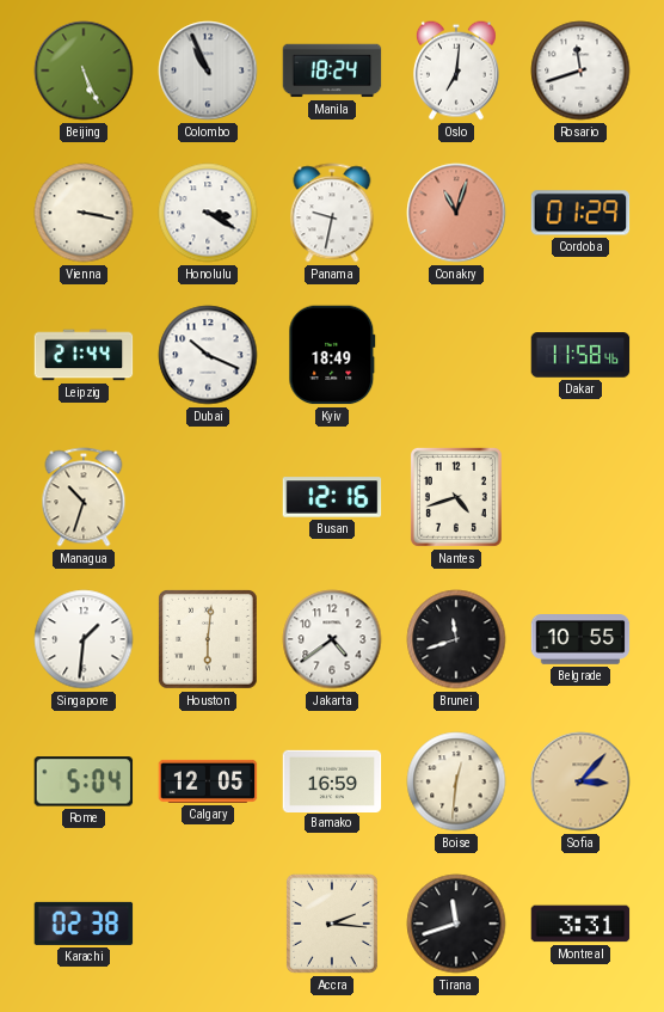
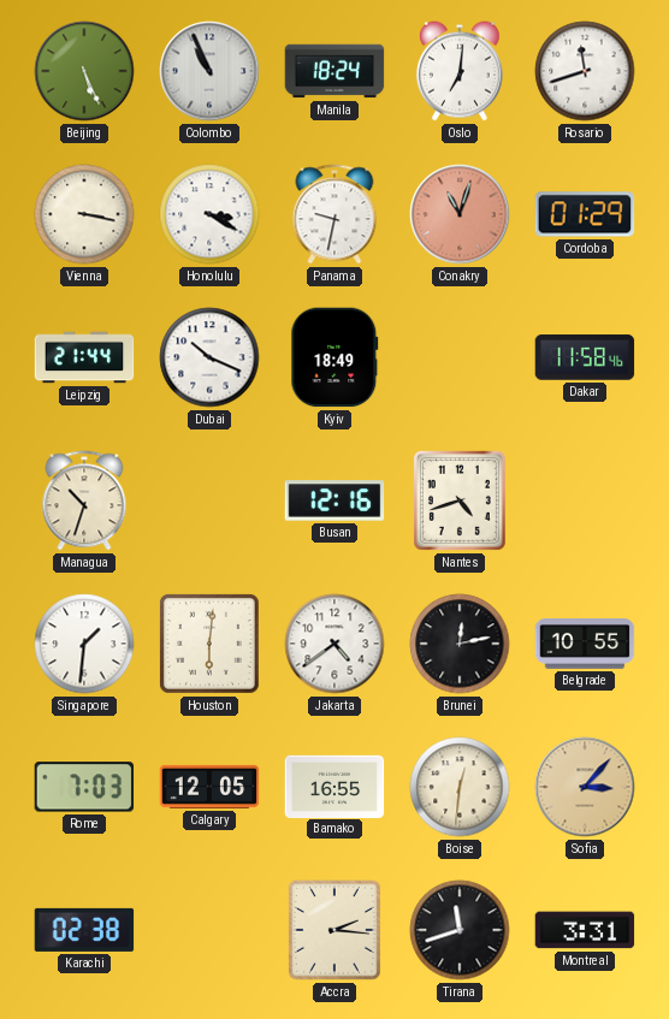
Brunei: 11:42 -> 12:13 (460, 644)
Rome: 5:04 -> 7:03 (84, 787)
Bamako: 16:59 -> 16:55 (334, 786)
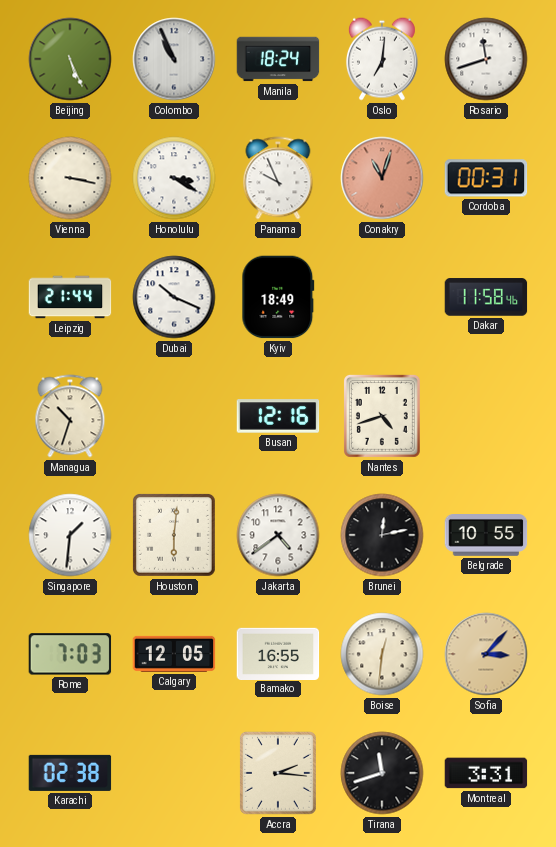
Panama: 9:32 -> 9:56 (278, 178)
Cordoba: 01:29 -> 00:31 (486, 178)
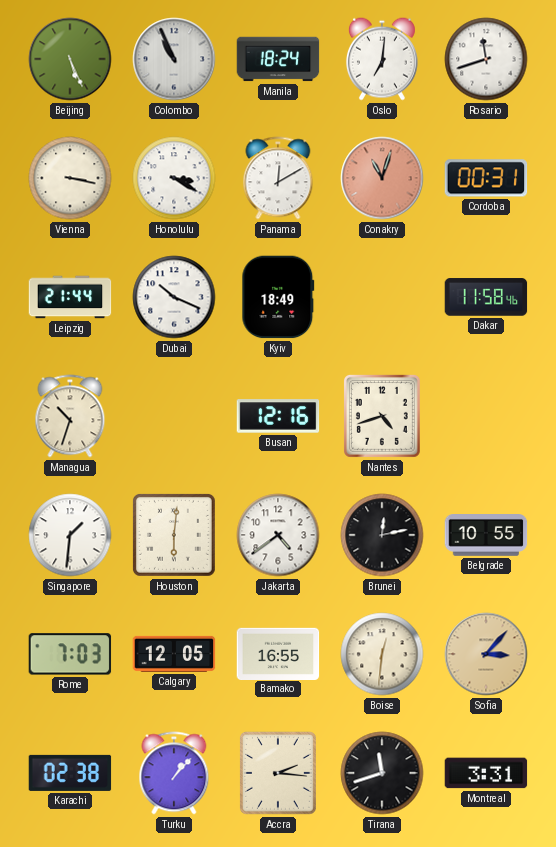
Panama: 9:56 -> 12:10 (278, 178)
Turku: none -> 1:07 (174, 773)
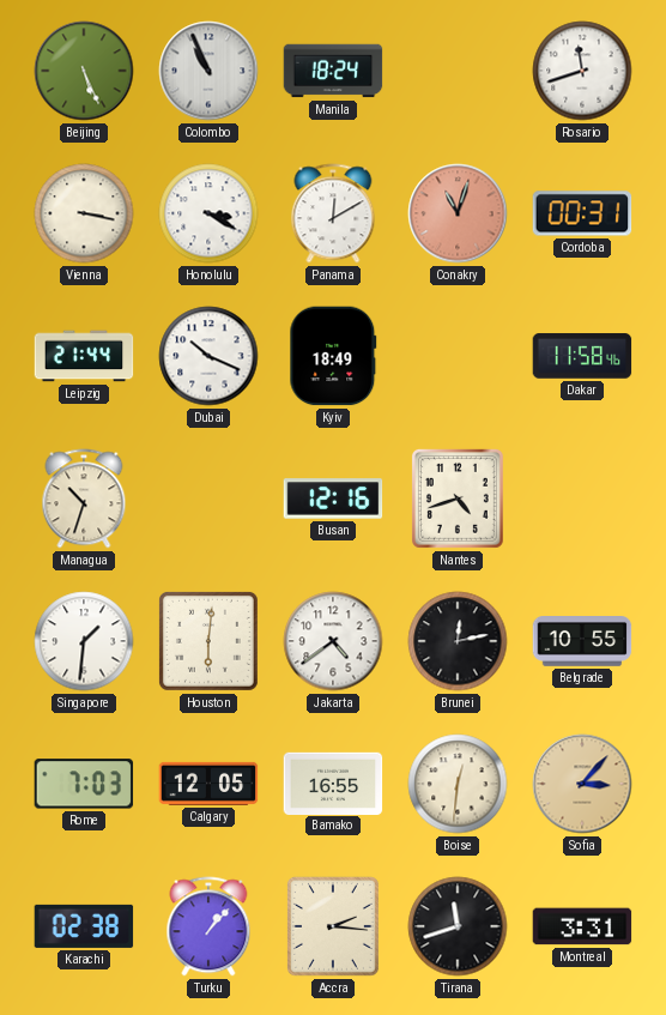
Oslo: 7:01 -> none (382, 59)
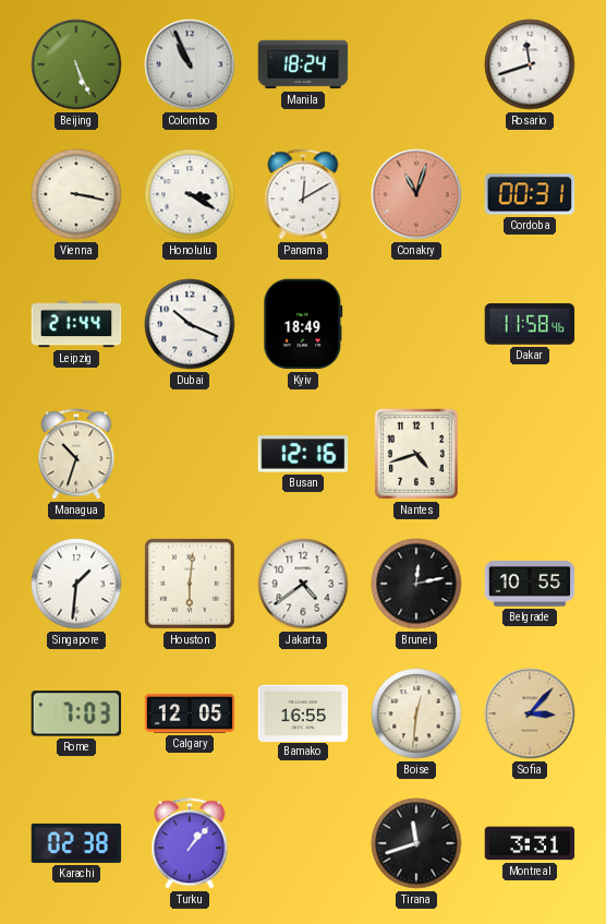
Accra: 2:16 -> none (333, 926)
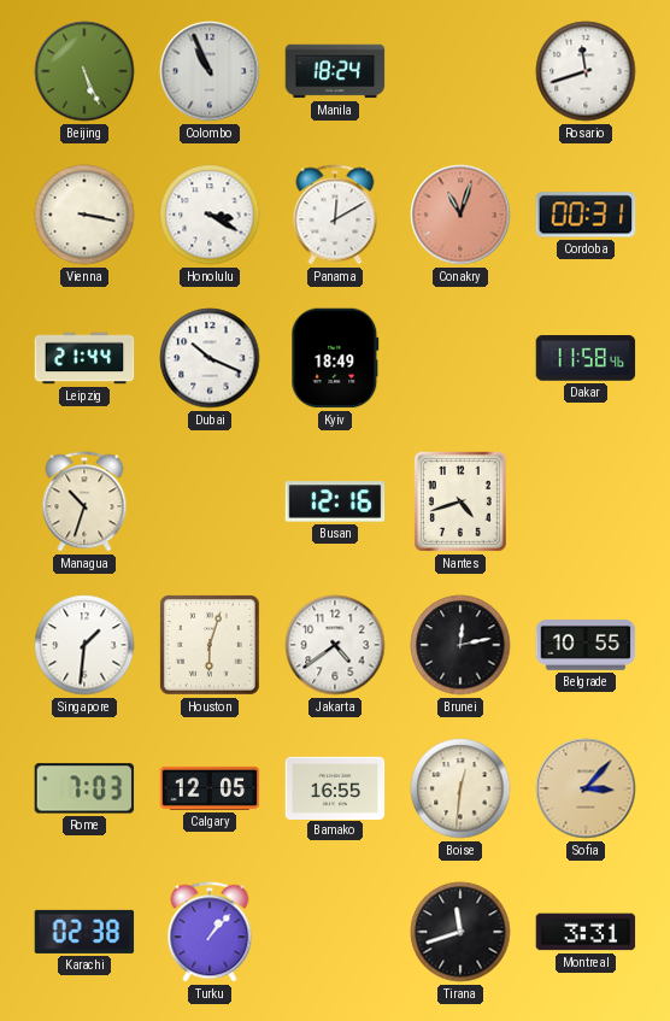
Houston: 6:01 -> 6:03 (210, 645)
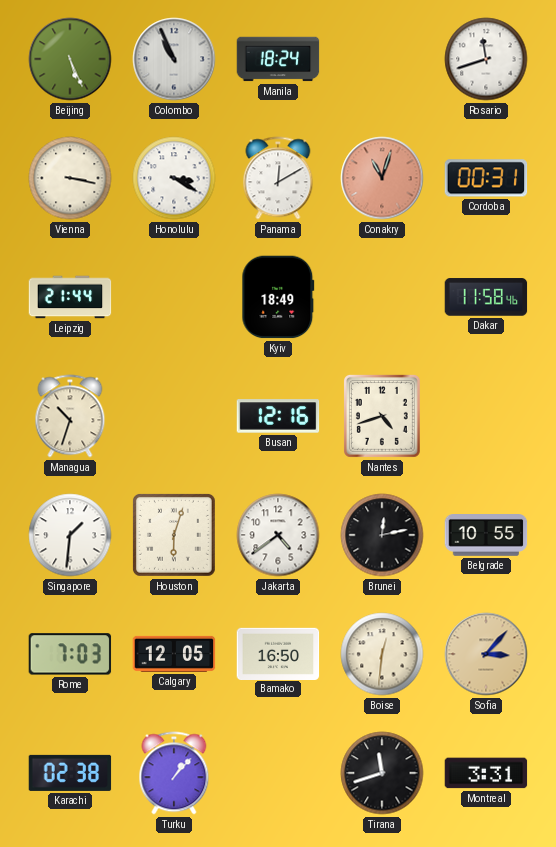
Dubai: 10:19 -> none (210, 358)
Bamako: 16:55 -> 16:50 (278, 653)
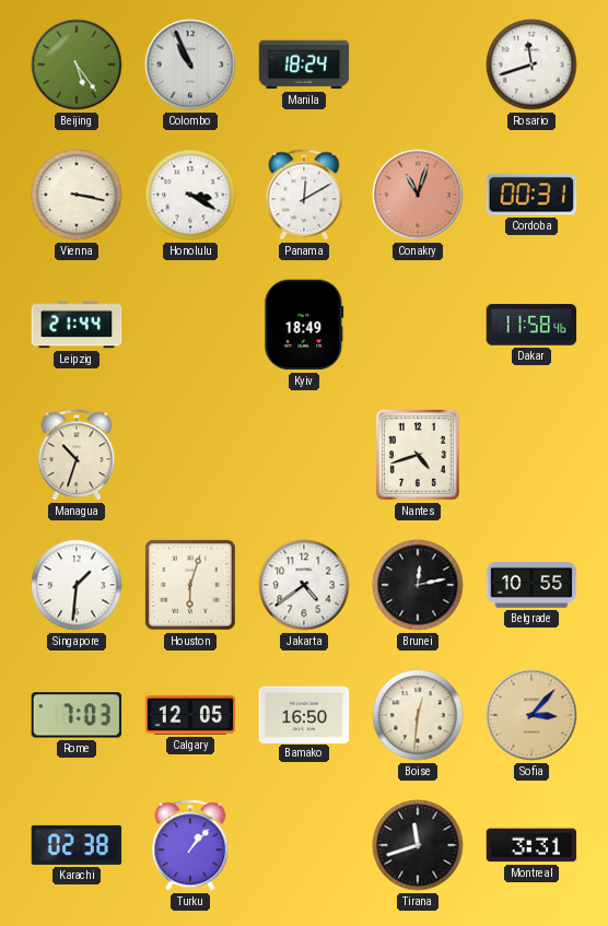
Beijing: 5:26 -> 5:24 (77, 65)
Busan: 12:16 -> none (278, 416)
